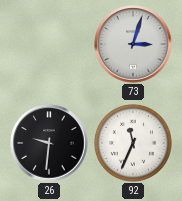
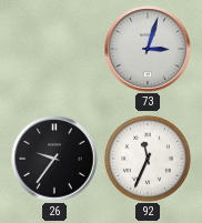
26: 9:31 -> 9:36 (54, 159)
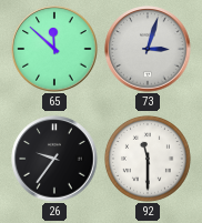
65: none -> 11:52 (54, 49)
92: 11:34 -> 11:30 (148, 159)
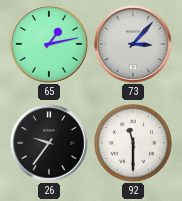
65: 11:52 -> 1:13 (49, 44)
73: 3:03 -> 3:07 (133, 44)
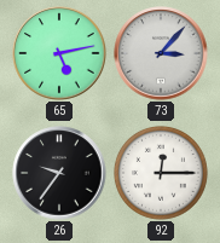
65: 1:13 -> 5:13 (59, 53)
92: 11:30 -> 12:15 (161, 173)
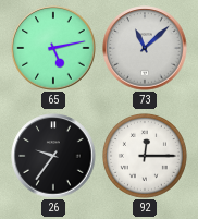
73: 3:07 -> 11:08 (145, 48)
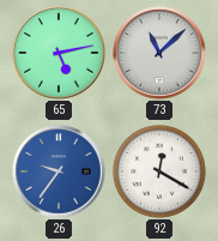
26 dial: black -> blue (59, 171)
92: 12:15 -> 12:20 (159, 171)
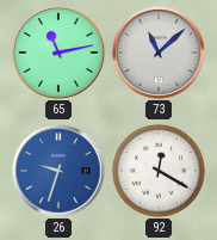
65: 5:13 -> 11:13 (58, 53)
26: 9:36 -> 9:33 (58, 171)
